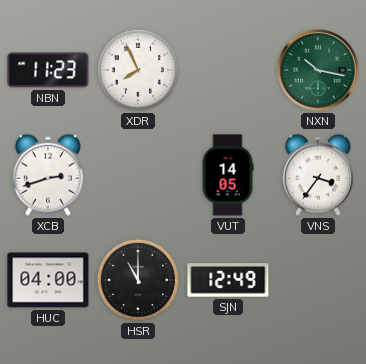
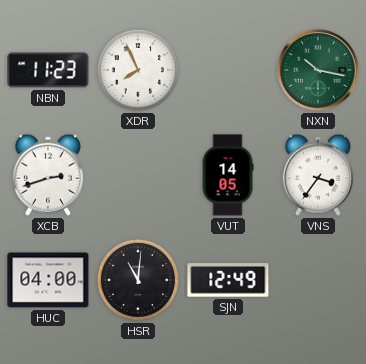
HSR: 11:00 -> 11:01 (138, 280)
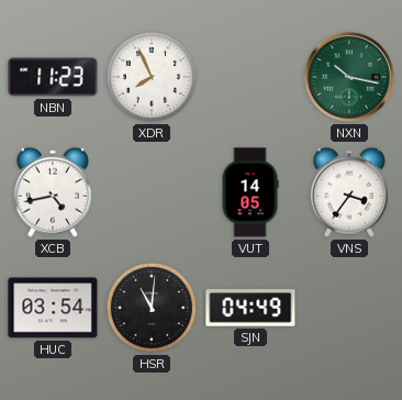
XCB: 2:42 -> 4:43 (53, 192)
HUC: 04:00 -> 03:54 (53, 308)
SJN: 12:49 -> 04:49 (250, 308)
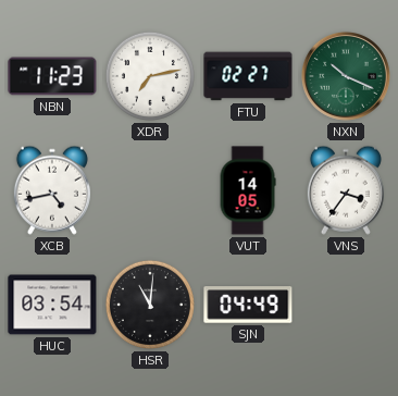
XDR: 7:56 -> 7:13 (150, 76)
FTU: none -> 02:27 (248, 76)
NXN: 10:17 -> 10:19 (346, 76)
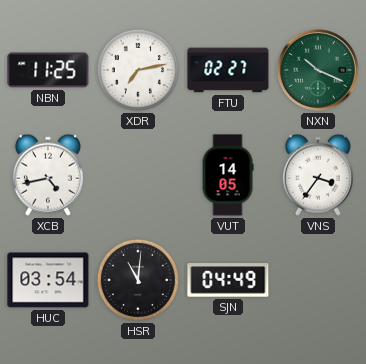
NBN: 11:23 -> 11:25 (48, 70)
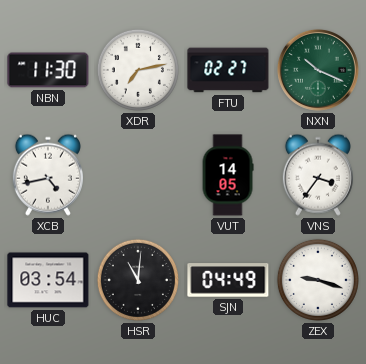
NBN: 11:25 -> 11:30 (48, 70)
ZEX: none -> 9:18 (318, 280)
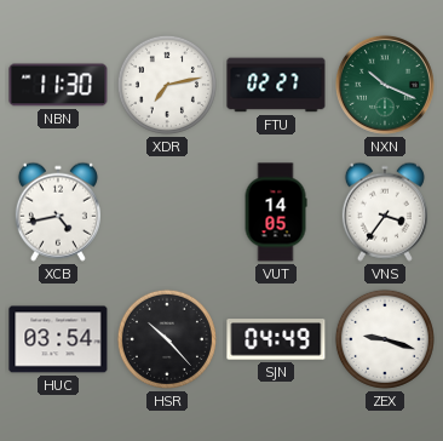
HSR: 11:01 -> 10:23 (167, 339)
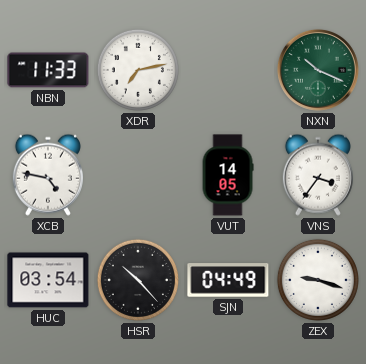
NBN: 11:30 -> 11:33 (48, 70)
FTU: 02:27 -> none (276, 85)
XCB: 4:43 -> 4:47 (48, 175)
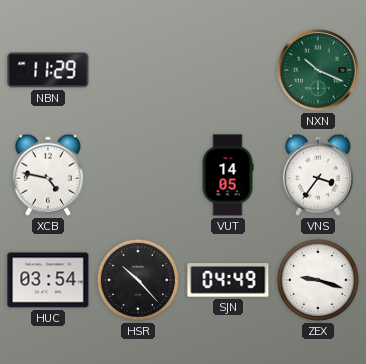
NBN: 11:33 -> 11:29 (48, 70)
XDR: 7:13 -> none (138, 70)
